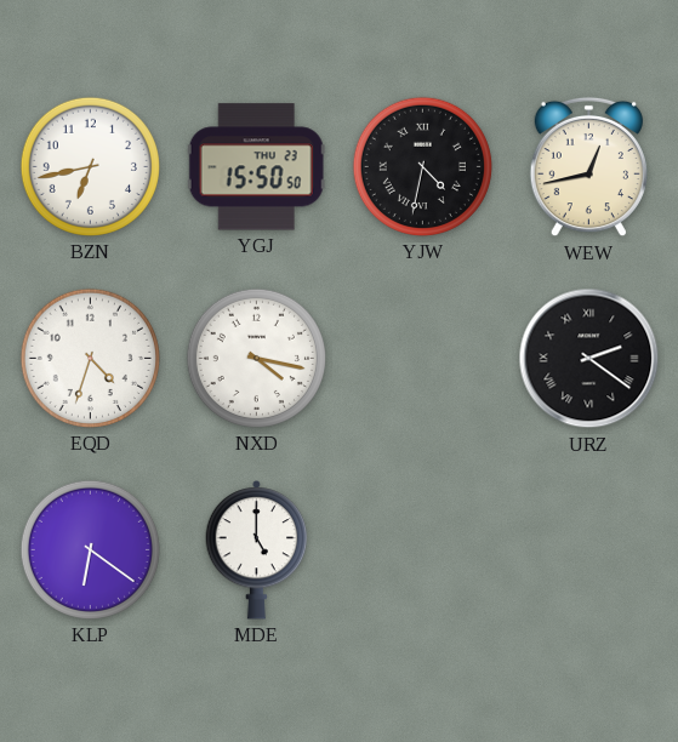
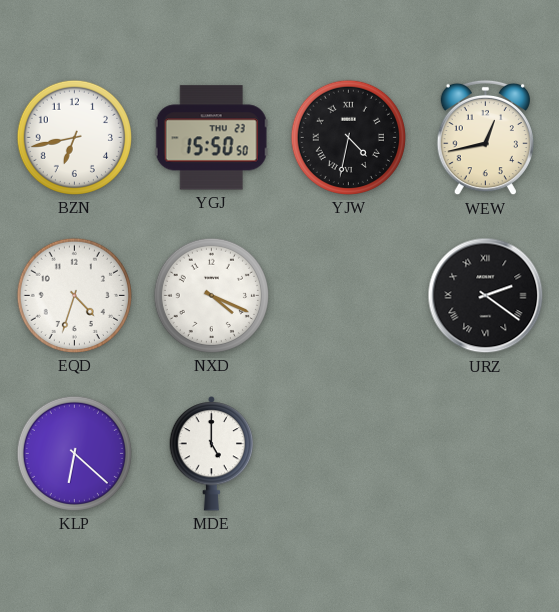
NXD: 4:17 -> 4:19 (211, 295)
KLP: 6:21 -> 6:22 (74, 453)
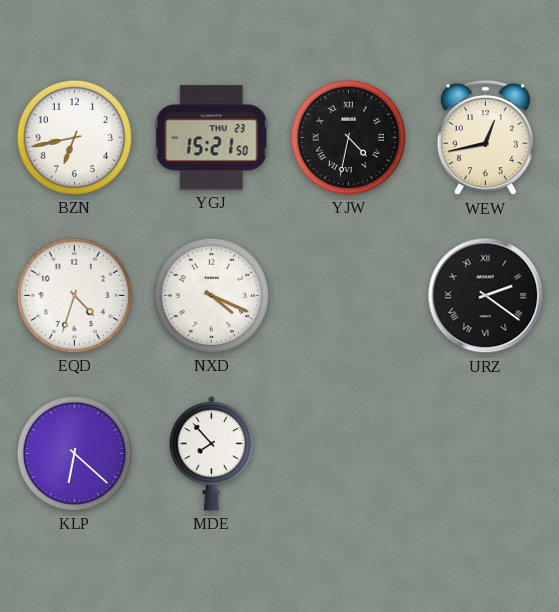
YGJ: 15:50 -> 15:21 (211, 138)
MDE: 5:00 -> 7:53 (212, 454)
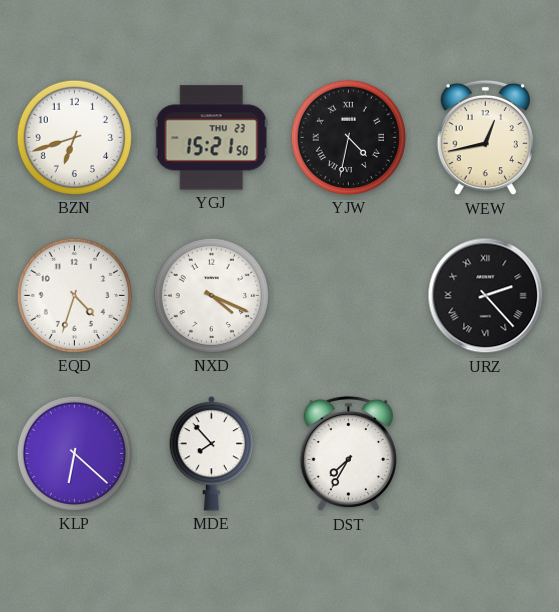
BZN: 6:43 -> 6:42 (74, 137)
URZ: 2:21 -> 2:23 (486, 296)
DST: none -> 7:35 (348, 454)
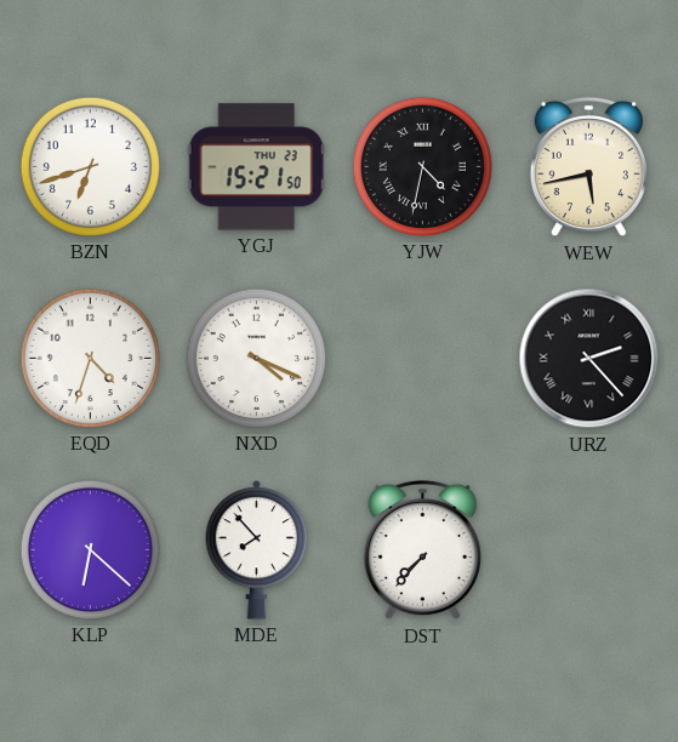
WEW: 12:43 -> 5:43 (588, 167)
DST: 7:35 -> 7:37 (422, 550)
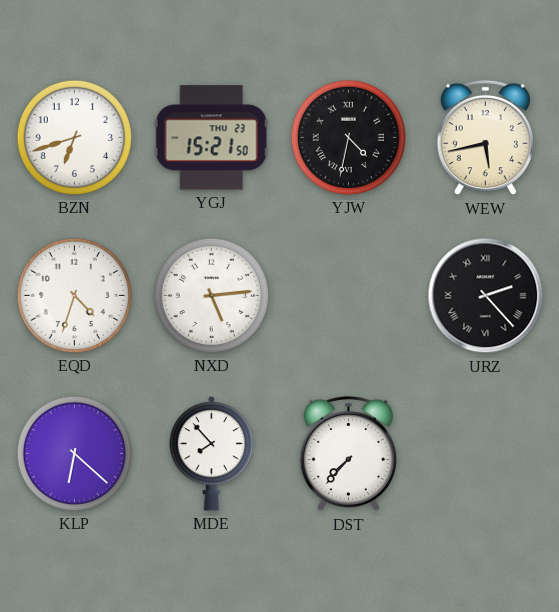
NXD: 4:19 -> 5:14 (211, 295)
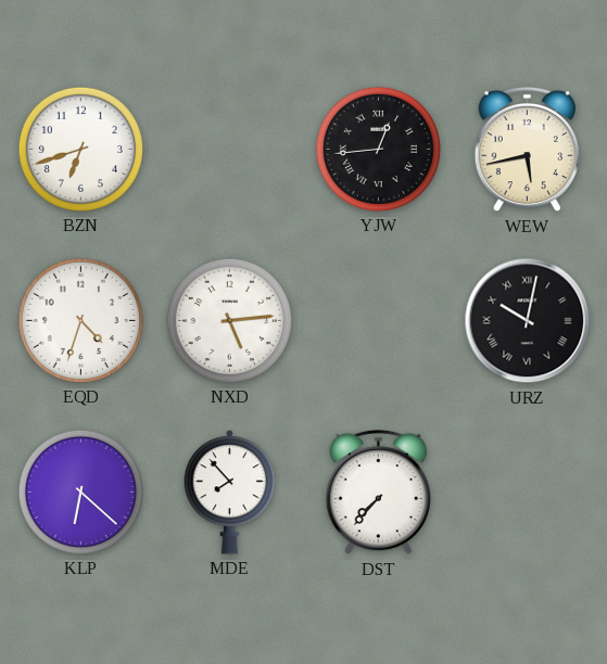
YGJ: 15:21 -> none (211, 138)
YJW: 4:32 -> 12:44 (378, 149)
URZ: 2:23 -> 10:02 (528, 321)
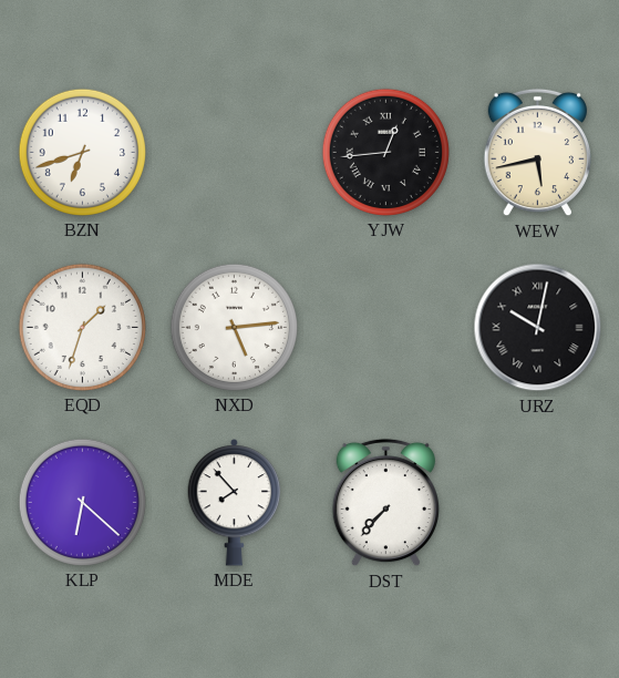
EQD: 4:33 -> 1:33 (82, 327)
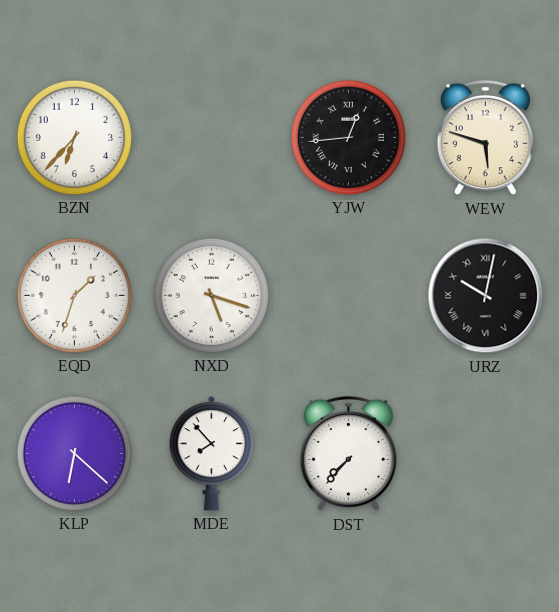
BZN: 6:42 -> 6:37 (74, 137)
WEW: 5:43 -> 5:48 (485, 138)
NXD: 5:14 -> 5:18 (211, 295)
